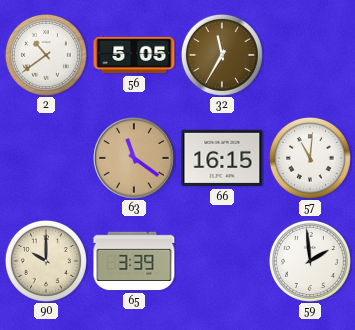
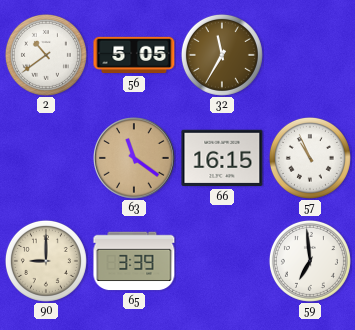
57: 11:01 -> 10:56 (310, 158)
90: 10:00 -> 9:00 (46, 261)
59: 1:59 -> 6:59 (310, 261)
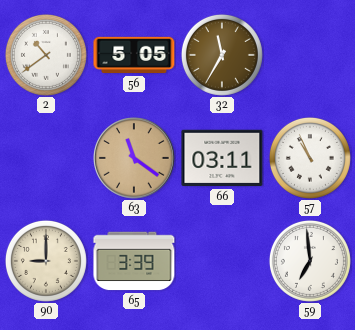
66: 16:15 -> 03:11 (222, 158)
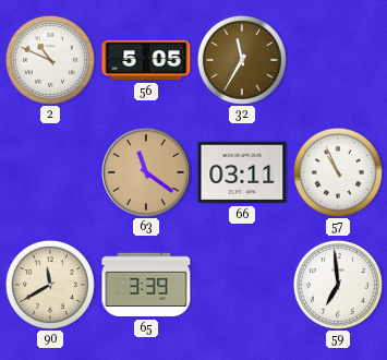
2: 10:39 -> 10:49 (50, 60)
90: 9:00 -> 11:40 (50, 285)
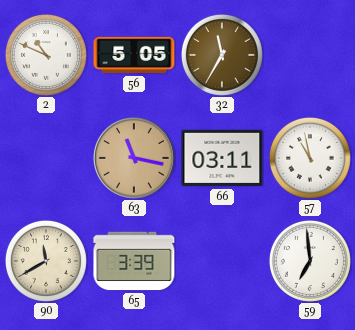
63: 11:21 -> 11:17 (134, 158)
57: 10:56 -> 10:58 (310, 158)
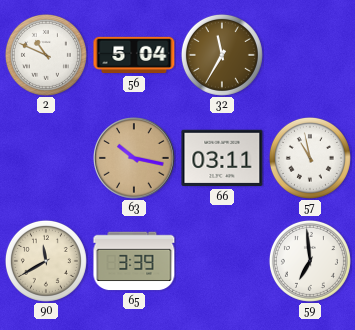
56: 5:05 -> 5:04 (134, 55)
63: 11:17 -> 10:17 (134, 158)
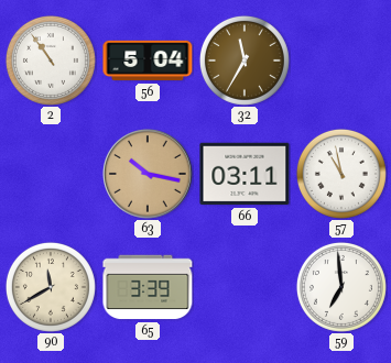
2: 10:49 -> 10:54 (51, 61)
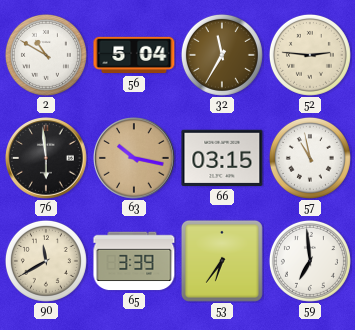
2: 10:54 -> 10:50 (46, 55)
52: none -> 2:46 (310, 55)
76: none -> 5:59 (46, 158)
66: 03:11 -> 03:15 (222, 158)
53: none -> 6:36 (222, 261)
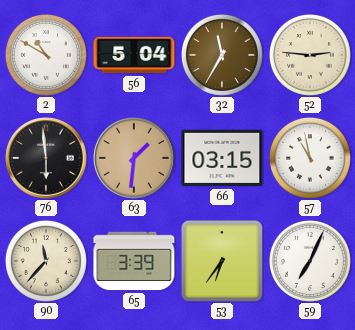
63: 10:17 -> 1:31 (134, 158)
90: 11:40 -> 11:37 (46, 261)
59: 6:59 -> 7:04 (310, 261)
